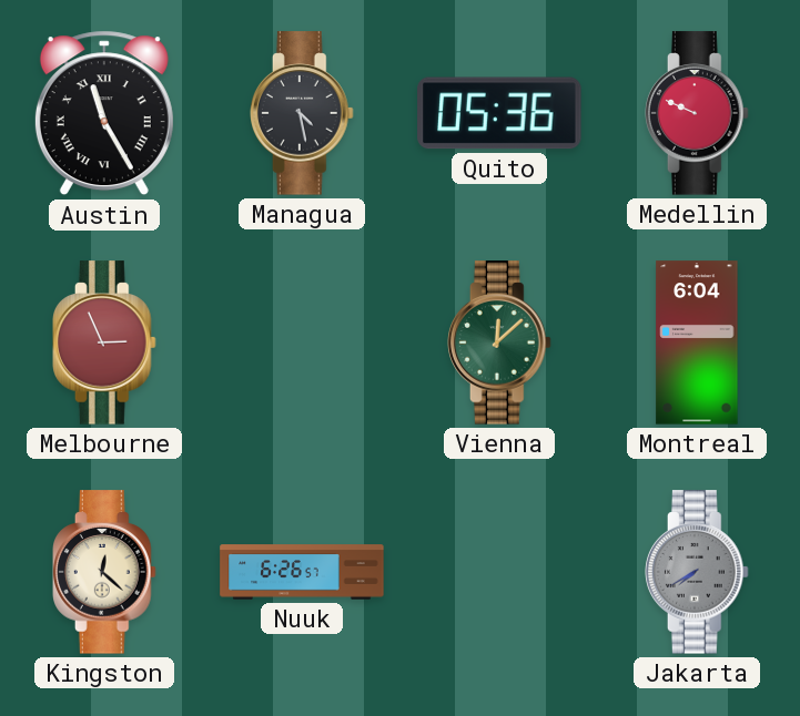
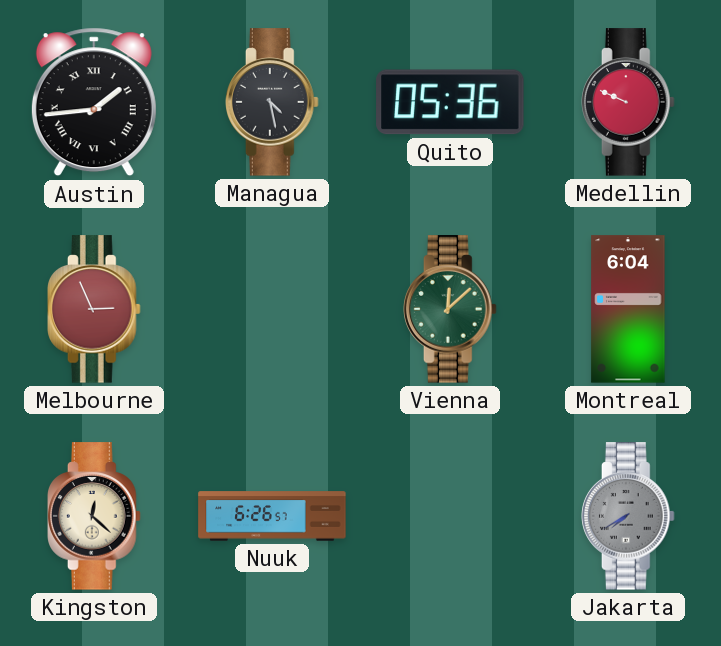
Austin: 11:25 -> 1:44 (94, 102)
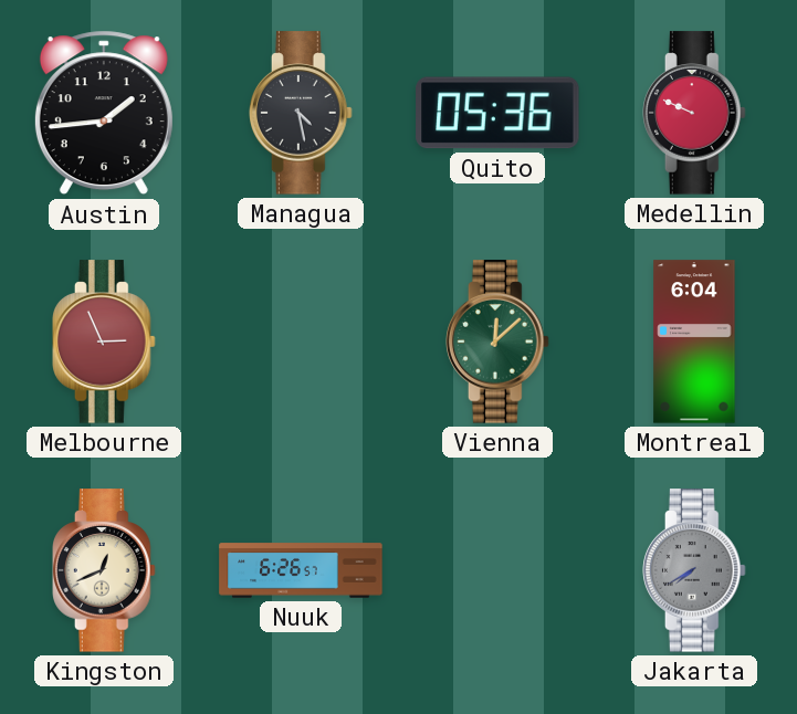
Austin numerals: Roman -> Arabic (104, 113)
Kingston: 12:22 -> 12:41 (105, 570)
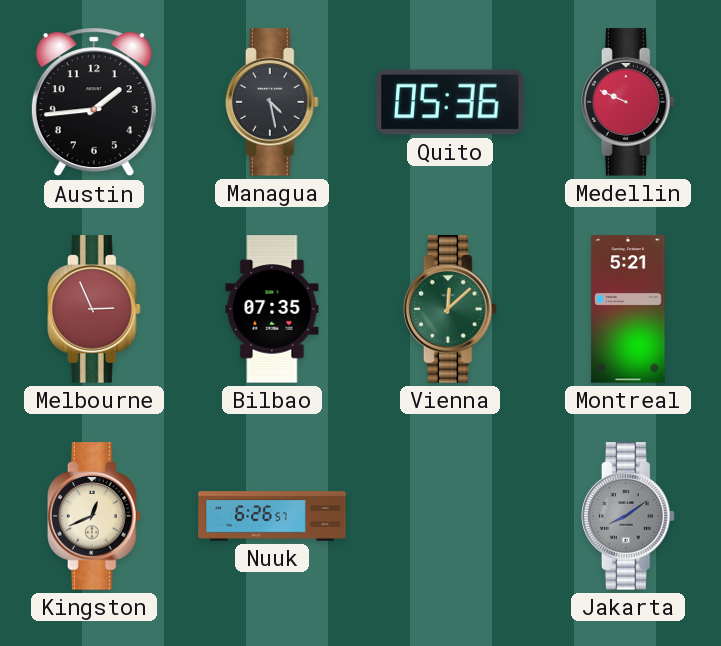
Bilbao: none -> 07:35 (272, 309)
Montreal: 6:04 -> 5:21 (628, 309)
Jakarta: 7:40 -> 8:09 (629, 516)
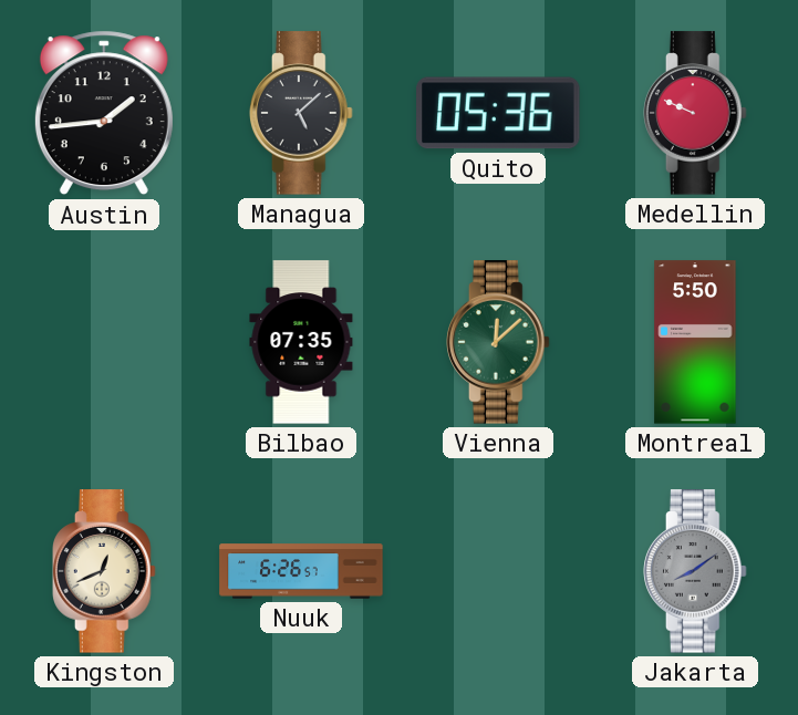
Managua: 4:28 -> 5:08 (302, 113)
Melbourne: 2:56 -> none (95, 309)
Montreal: 5:21 -> 5:50 (695, 342)
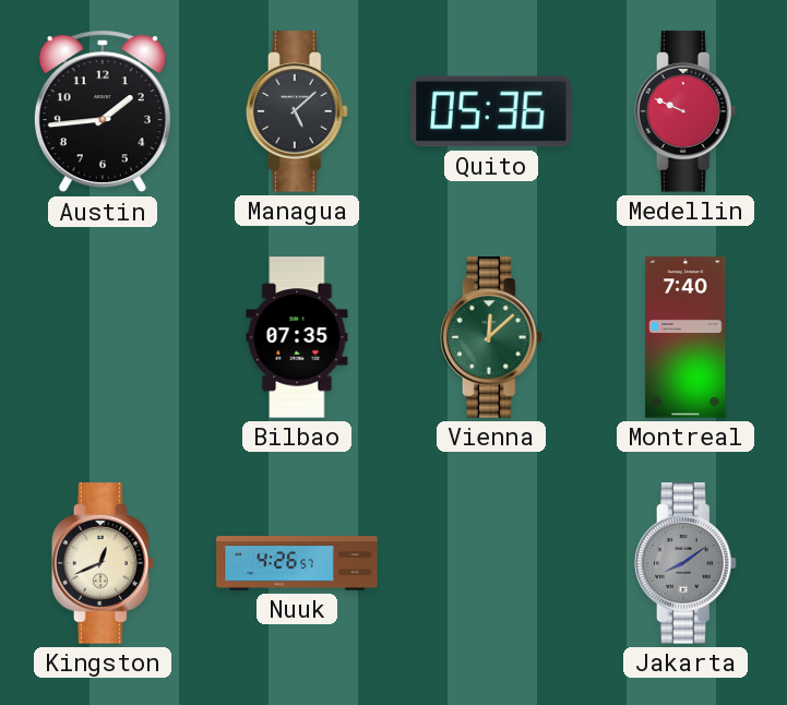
Montreal: 5:50 -> 7:40 (685, 337)
Nuuk: 6:26 -> 4:26 (297, 563)
